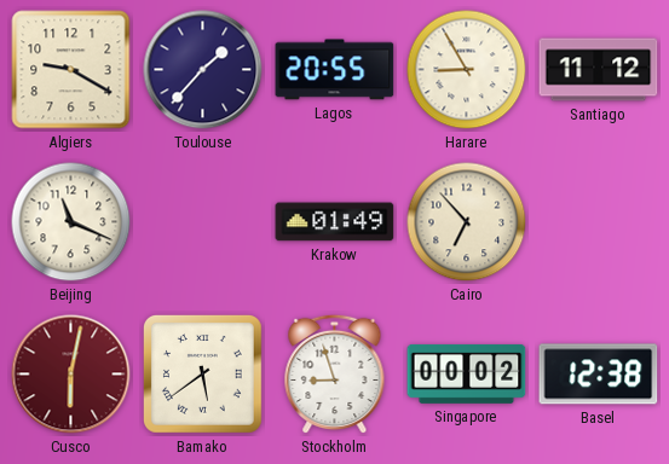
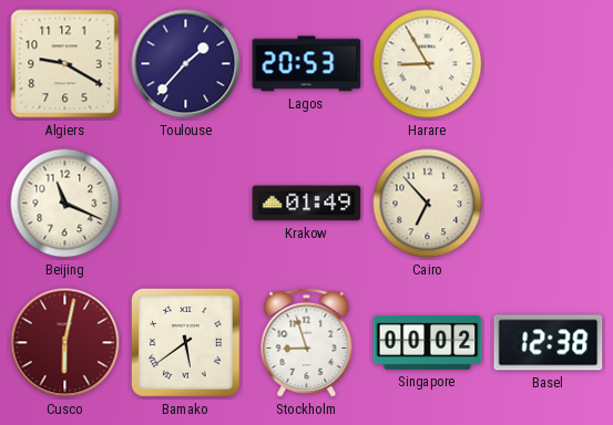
Lagos: 20:55 -> 20:53 (307, 64)
Santiago: 11:12 -> none (599, 70)
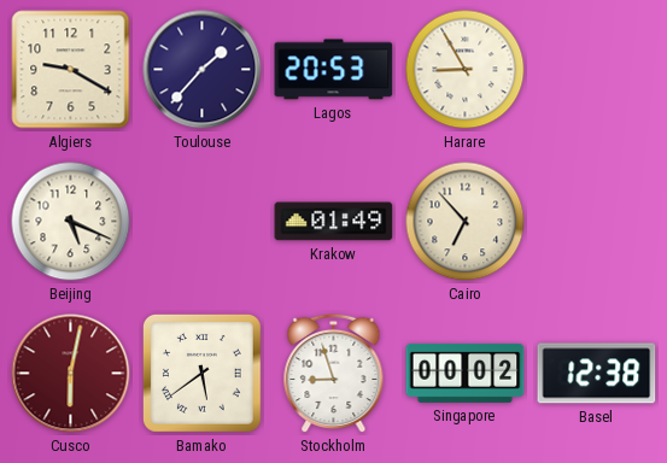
Beijing: 11:19 -> 5:19 (71, 222)
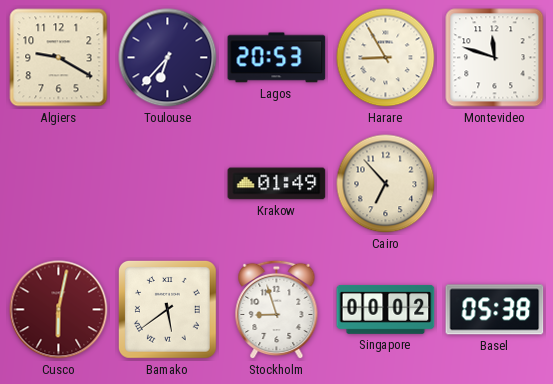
Toulouse: 1:37 -> 6:37 (168, 58)
Montevideo: none -> 11:48 (495, 58)
Beijing: 5:19 -> none (71, 222)
Basel: 12:38 -> 05:38 (495, 310)
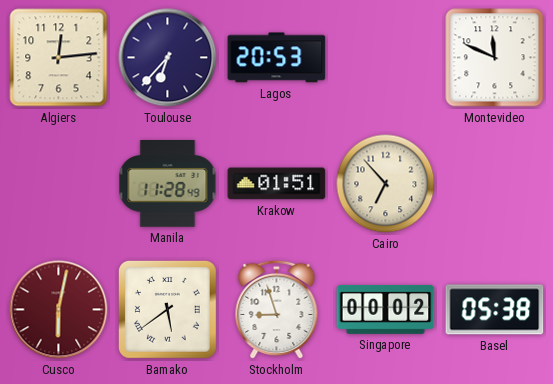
Algiers: 9:20 -> 12:14 (59, 58)
Harare: 8:55 -> none (386, 58)
Montevideo: 11:48 -> 11:49 (495, 58)
Manila: none -> 11:28 (168, 184)
Krakow: 01:49 -> 01:51 (277, 184)
